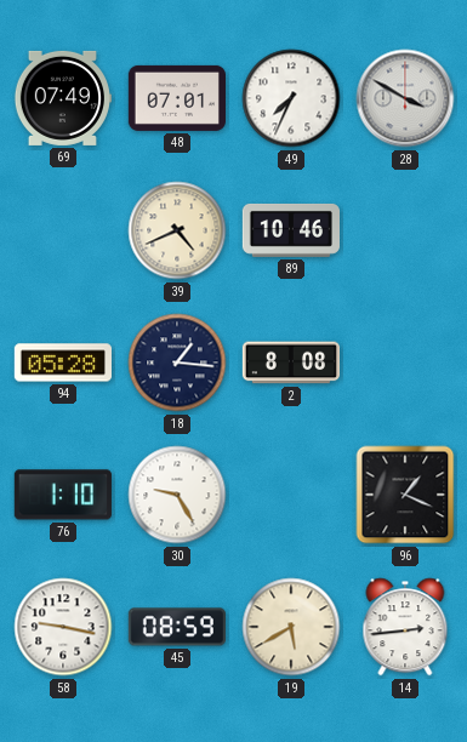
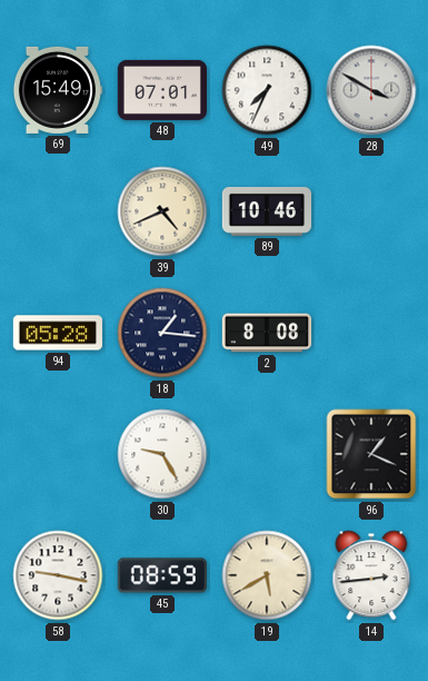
69: 07:49 -> 15:49 (57, 90)
76: 1:10 -> none (63, 495)
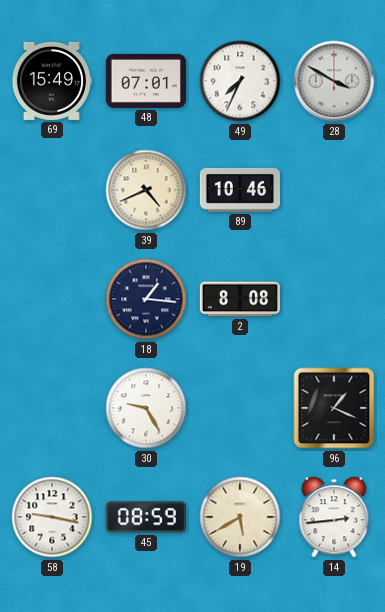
94: 05:28 -> none (58, 333)
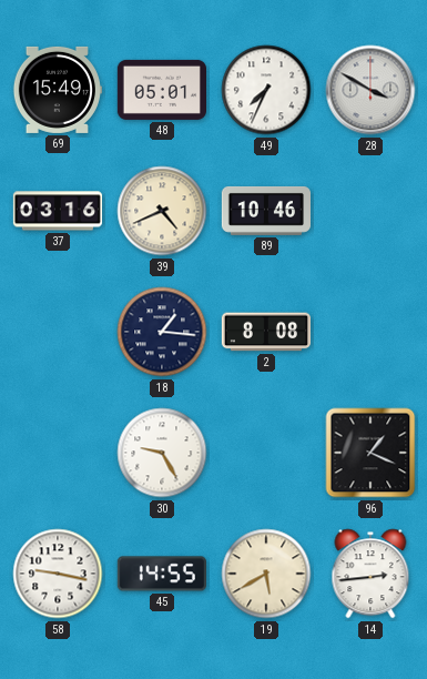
48: 07:01 -> 05:01 (161, 90)
37: none -> 03:16 (57, 211)
45: 08:59 -> 14:55 (162, 574)
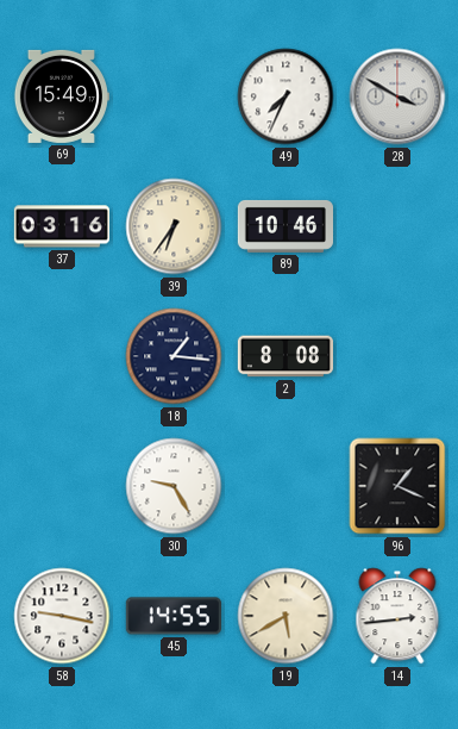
48: 05:01 -> none (161, 90)
39: 4:41 -> 6:36 (174, 226)
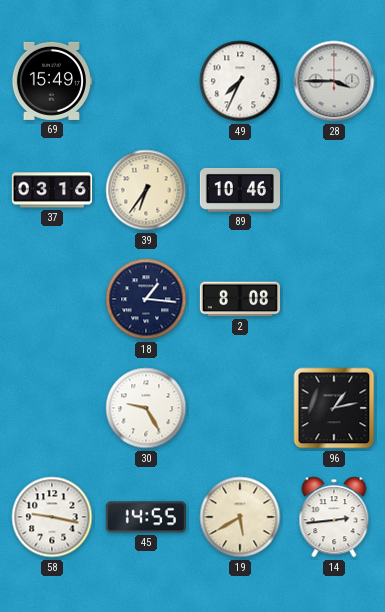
28: 3:50 -> 3:45 (334, 81)
96: 1:19 -> 1:13 (334, 408)
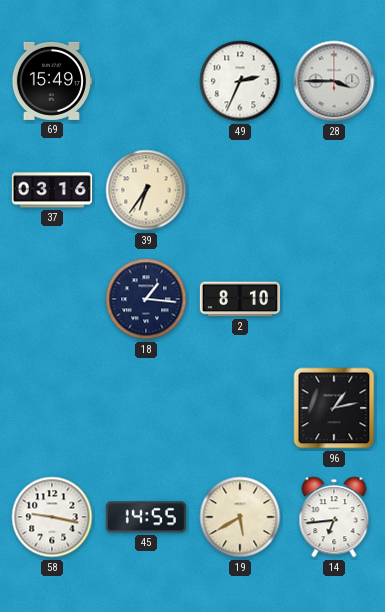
49: 7:34 -> 2:34 (240, 81)
89: 10:46 -> none (239, 190)
2: 8:08 -> 8:10 (239, 299)
30: 9:25 -> none (146, 408)
14: 2:44 -> 6:44 (334, 517)
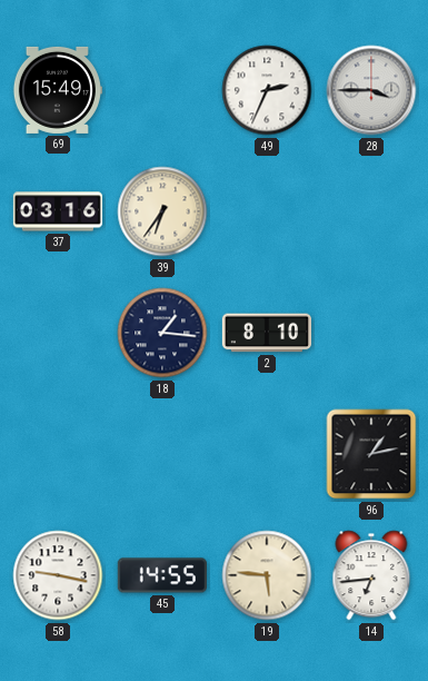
19: 5:40 -> 5:46 (267, 575)
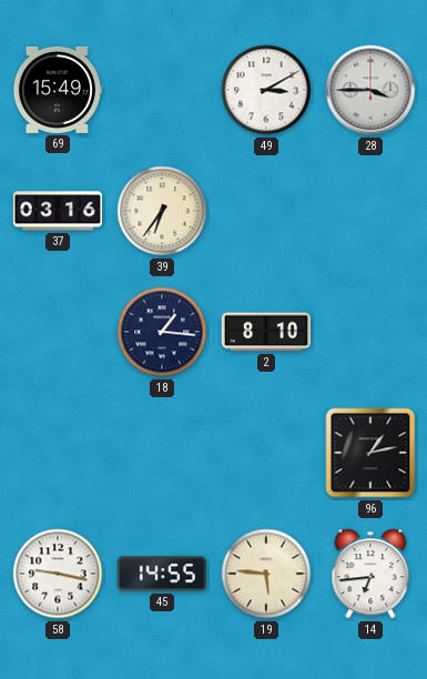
49: 2:34 -> 3:10 (266, 90)
